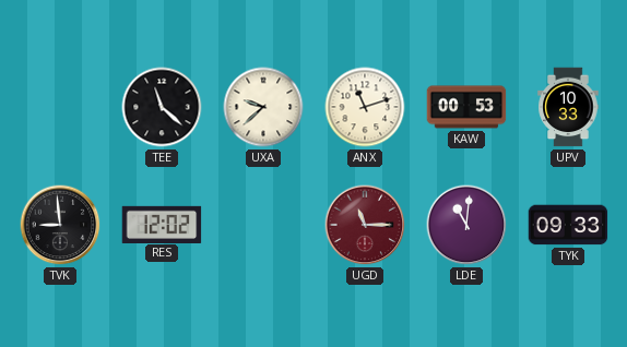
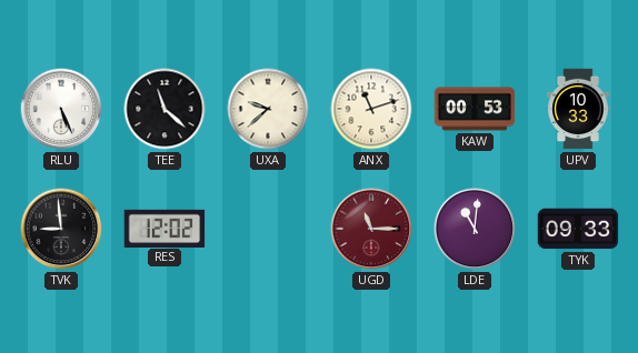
RLU: none -> 5:26 (61, 109)
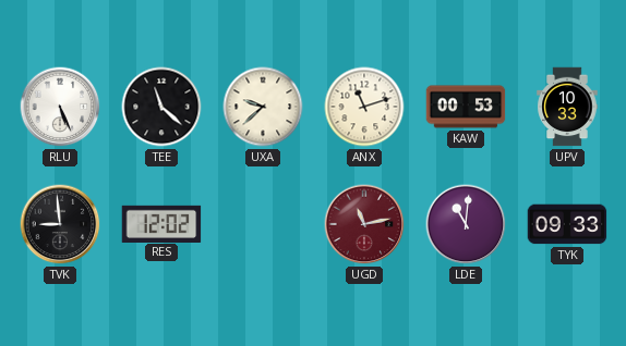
UGD: 11:15 -> 11:13 (364, 224)
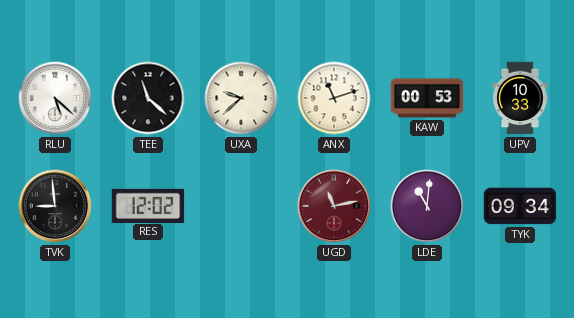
RLU: 5:26 -> 5:22 (55, 98)
TYK: 09:33 -> 09:34 (520, 206)
